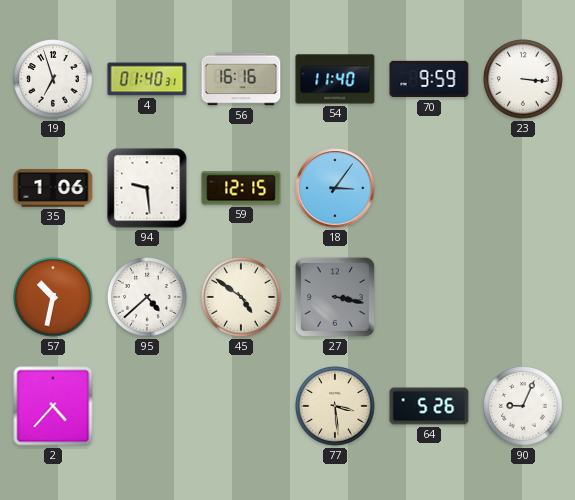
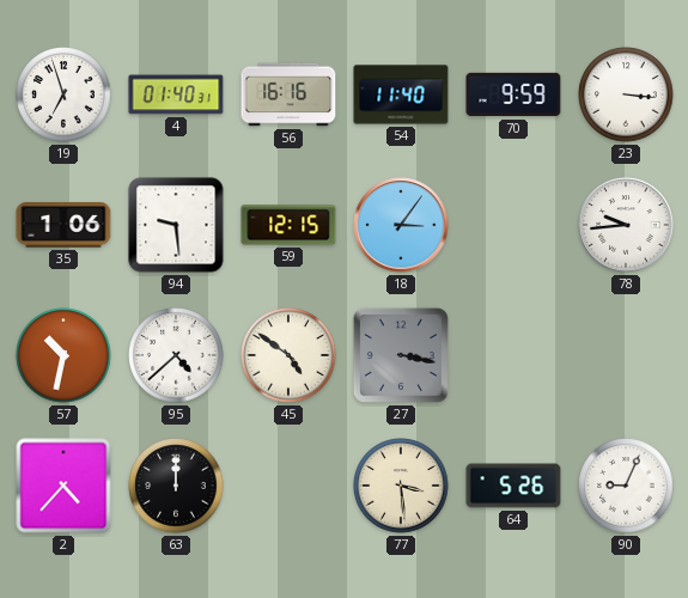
78: none -> 9:44 (626, 225)
63: none -> 12:00 (176, 486)
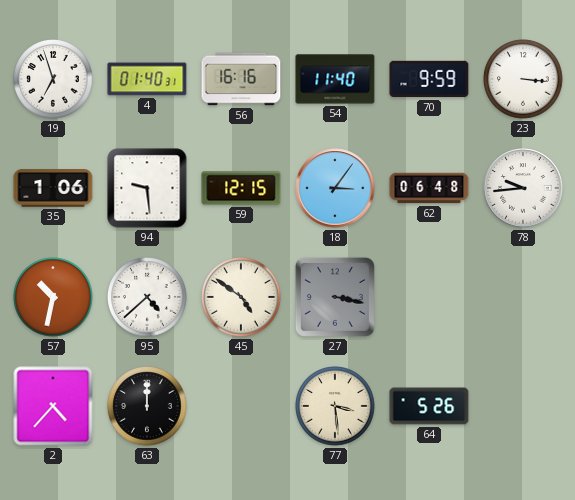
62: none -> 06:48 (429, 188)
90: 9:04 -> none (626, 486)
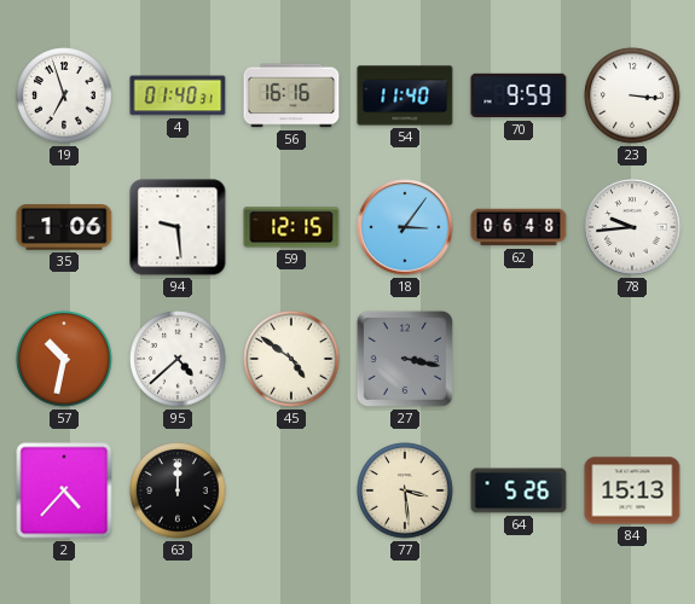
84: none -> 15:13 (632, 490)
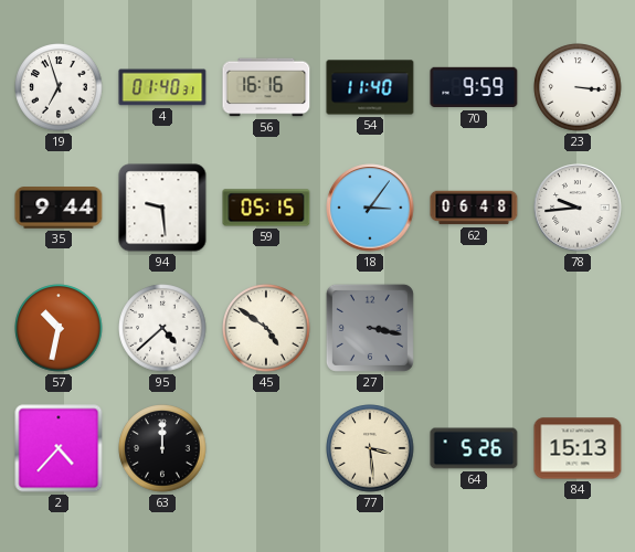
35: 1:06 -> 9:44 (59, 208)
59: 12:15 -> 05:15 (266, 208)
